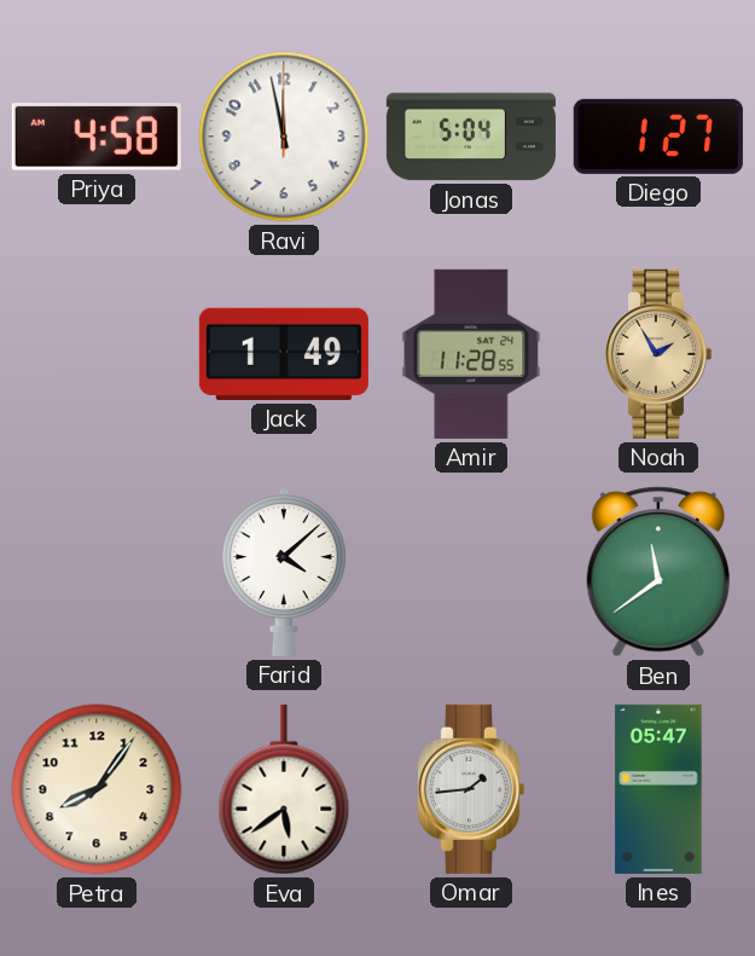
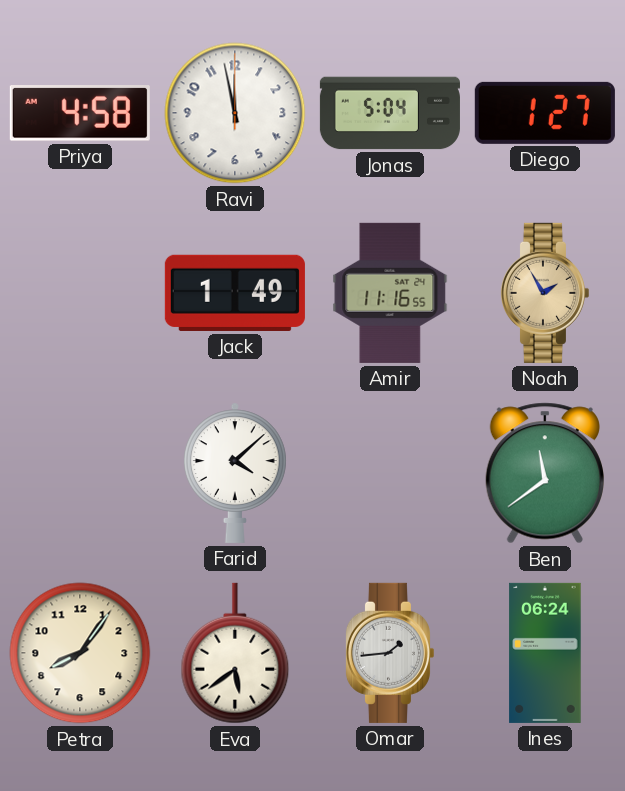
Amir: 11:28 -> 11:16 (390, 293)
Ines: 05:47 -> 06:24 (545, 653)
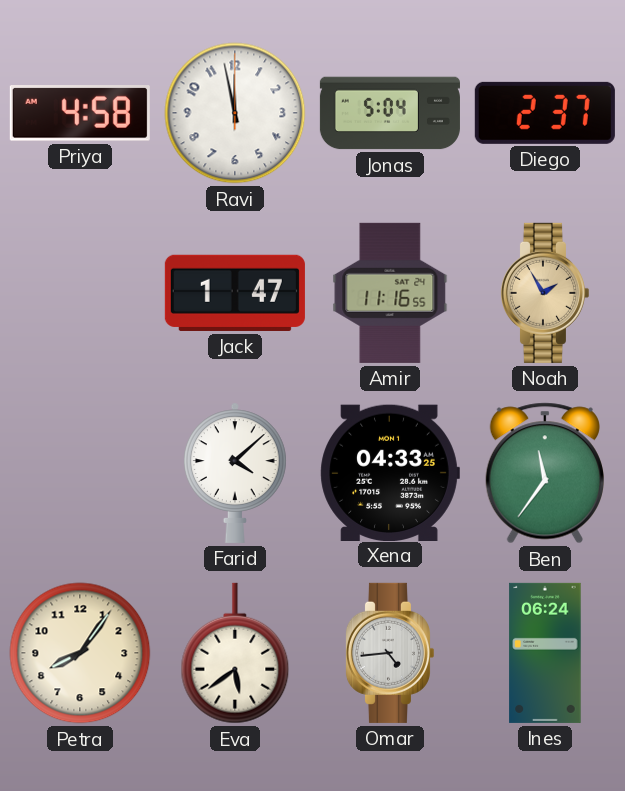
Diego: 1:27 -> 2:37 (545, 113)
Jack: 1:49 -> 1:47 (235, 293)
Xena: none -> 04:33 (390, 472)
Ben: 11:39 -> 11:36 (545, 473)
Omar: 1:44 -> 4:44 (389, 653)
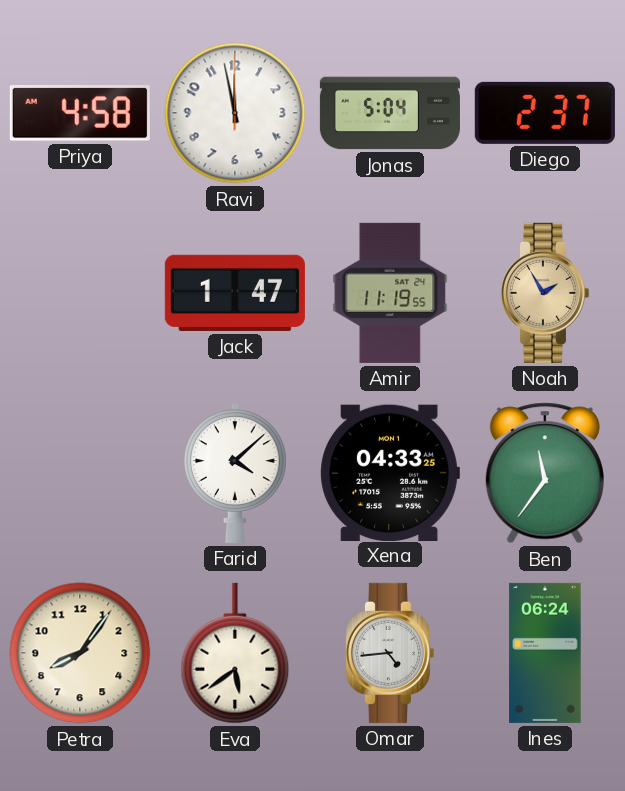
Amir: 11:16 -> 11:19 (390, 293)
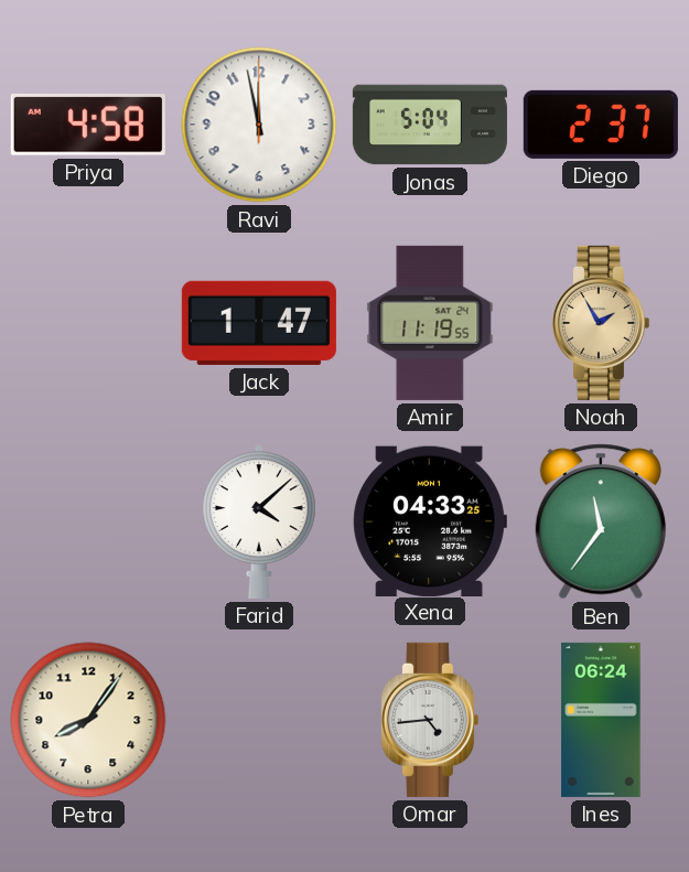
Eva: 5:39 -> none (235, 653)
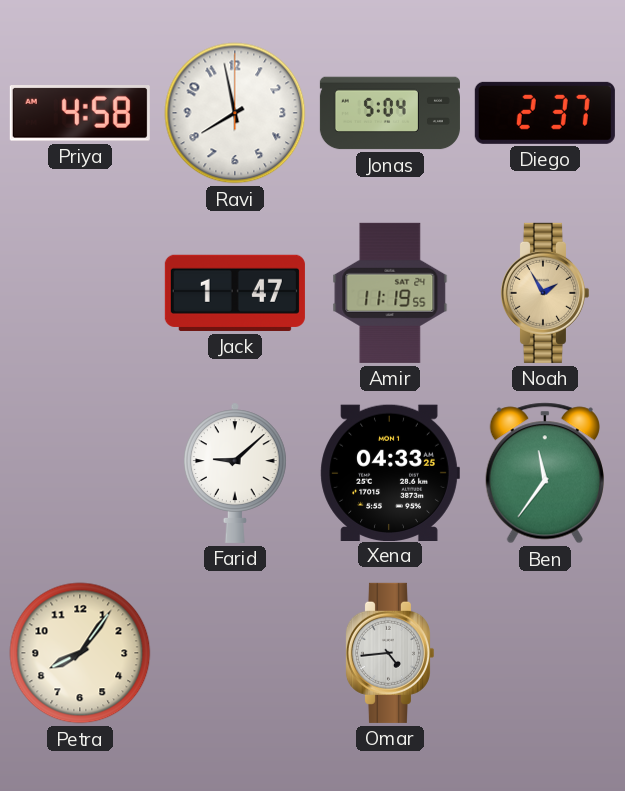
Ravi: 11:58 -> 7:58 (235, 113)
Farid: 4:08 -> 9:08 (235, 473)
Ines: 06:24 -> none (601, 720)
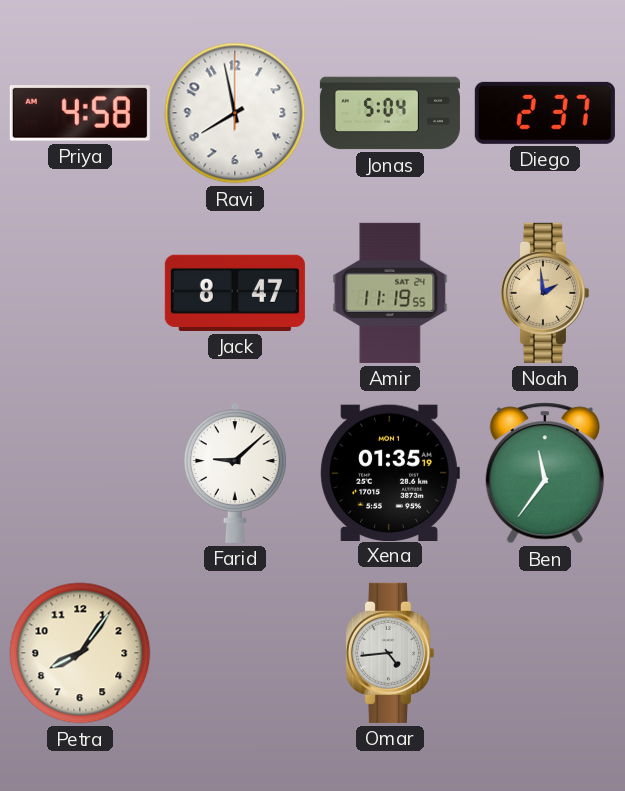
Jack: 1:47 -> 8:47 (235, 293)
Noah: 1:55 -> 1:59 (544, 293)
Xena: 04:33 -> 01:35 (390, 472)
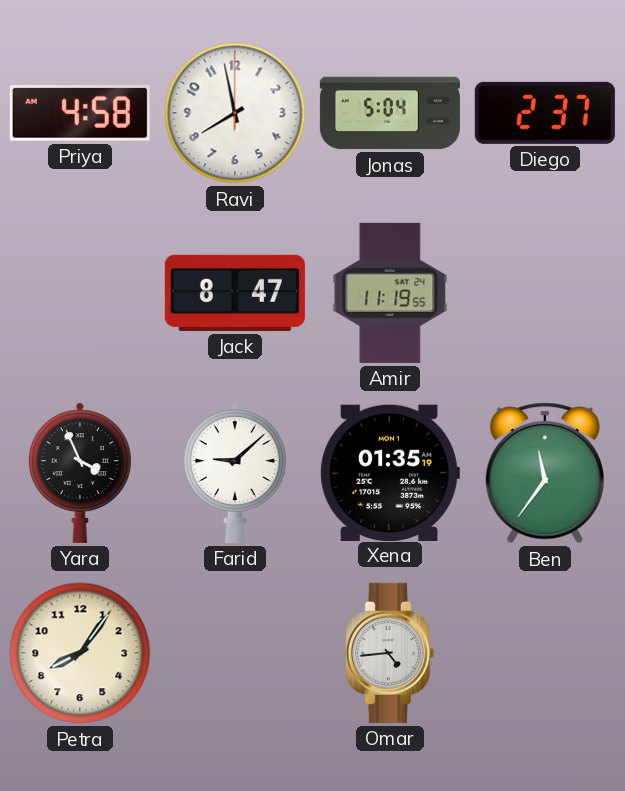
Noah: 1:59 -> none (544, 293)
Yara: none -> 3:56 (80, 473)
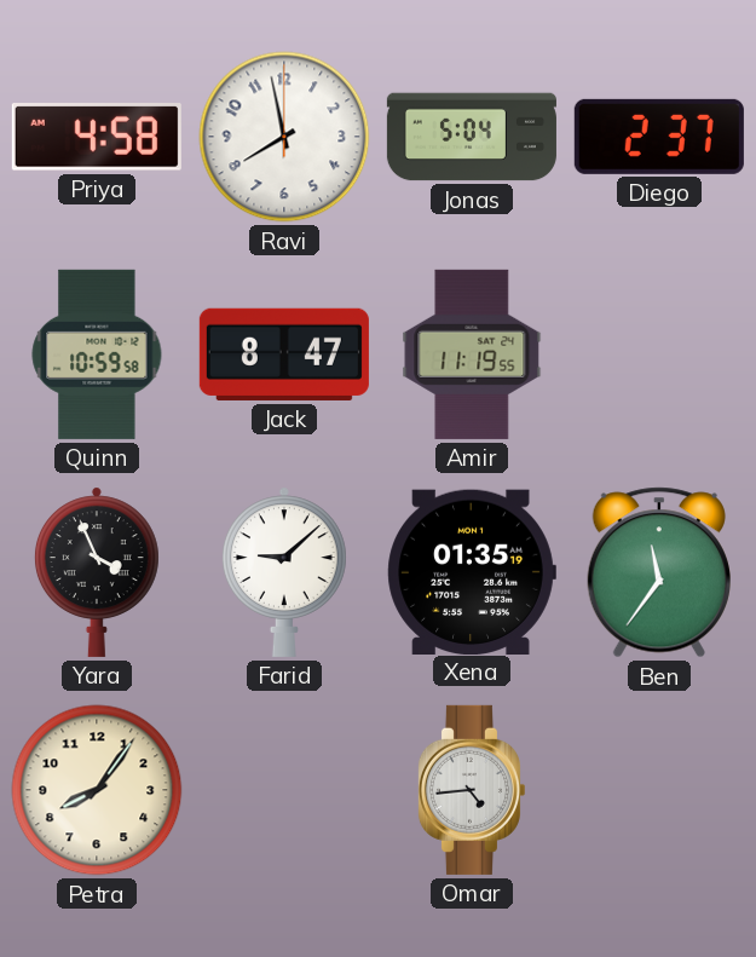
Quinn: none -> 10:59 (97, 354)
